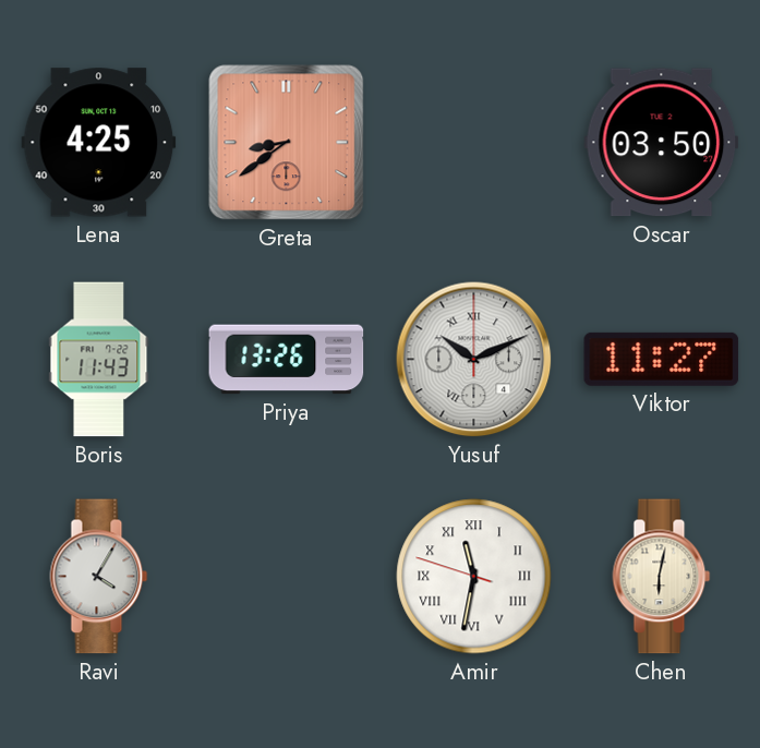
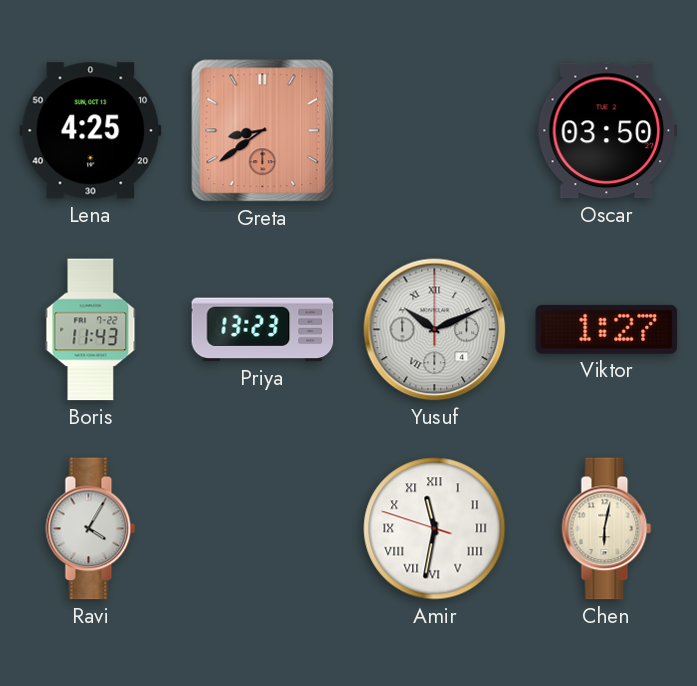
Priya: 13:26 -> 13:23 (263, 330)
Viktor: 11:27 -> 1:27 (607, 329)
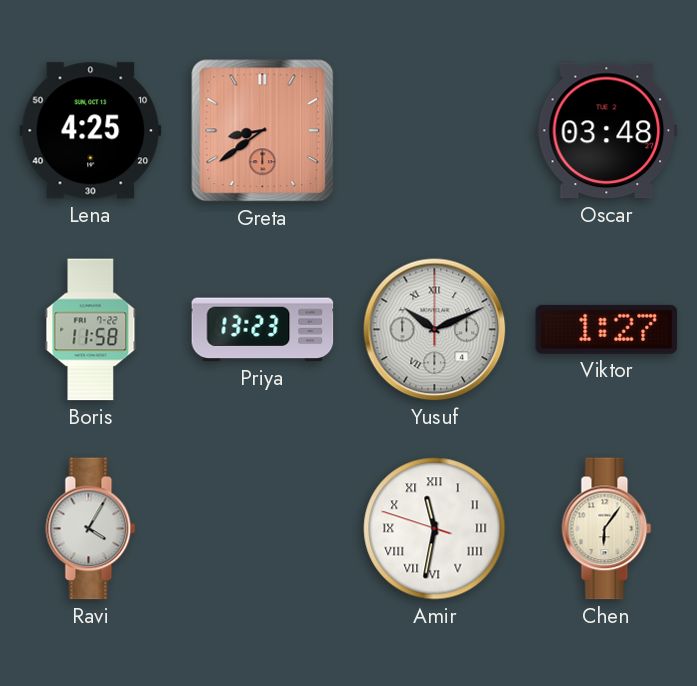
Oscar: 03:50 -> 03:48 (607, 131)
Boris: 11:43 -> 11:58 (91, 330)
Chen: 6:02 -> 6:06 (607, 529)
